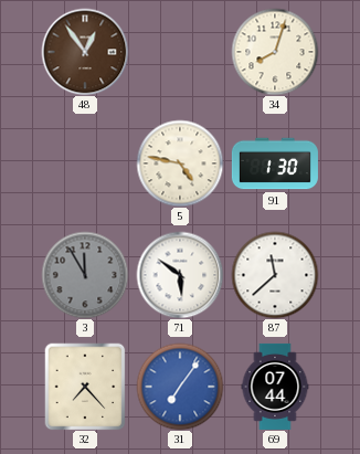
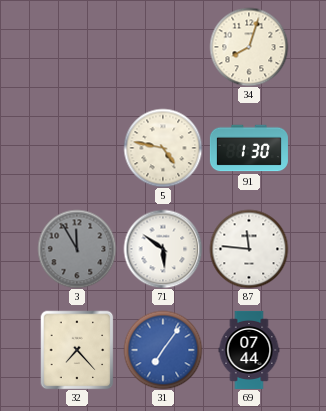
48: 12:54 -> none (85, 52)
87: 11:38 -> 11:46 (249, 249)
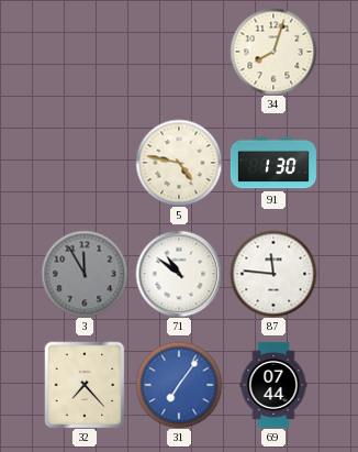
71: 5:51 -> 10:51 (179, 274)
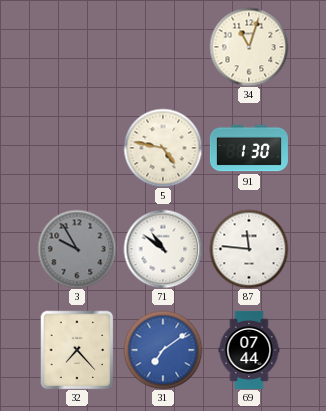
34: 8:03 -> 11:03 (249, 47)
3: 11:55 -> 9:55 (77, 249)
31: 7:06 -> 7:09 (163, 350)
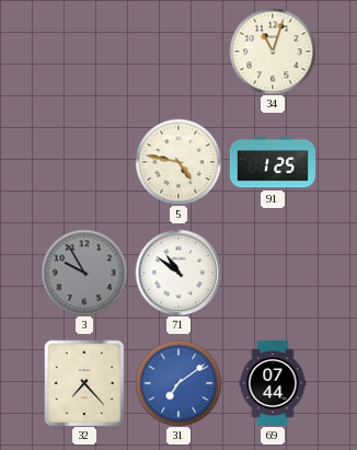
91: 1:30 -> 1:25 (273, 162)
87: 11:46 -> none (249, 249)
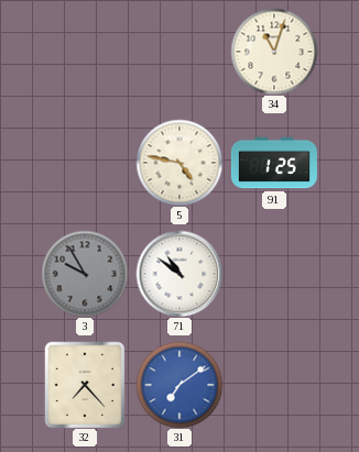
69: 07:44 -> none (273, 383)
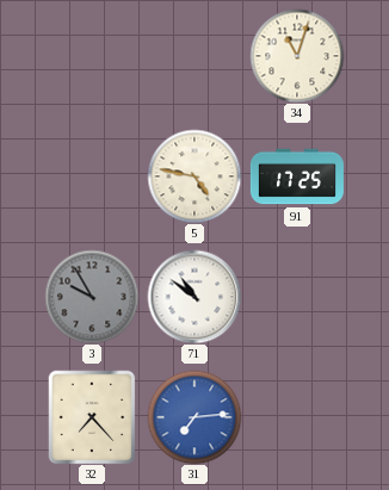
91: 1:25 -> 17:25 (297, 176)
31: 7:09 -> 7:14 (194, 417)
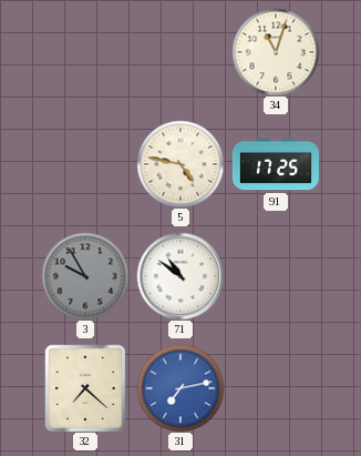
32: 7:23 -> 7:22 (85, 388)
31: 7:14 -> 7:13 (180, 388)
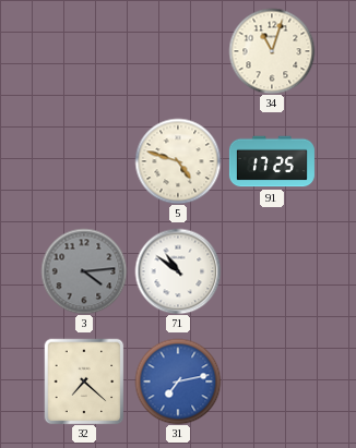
5: 4:47 -> 4:48 (178, 161)
3: 9:55 -> 4:14 (84, 271)
